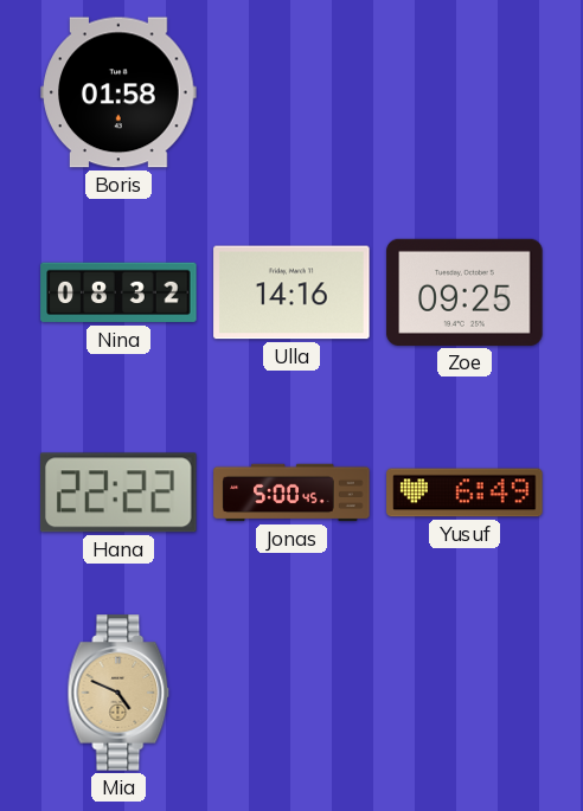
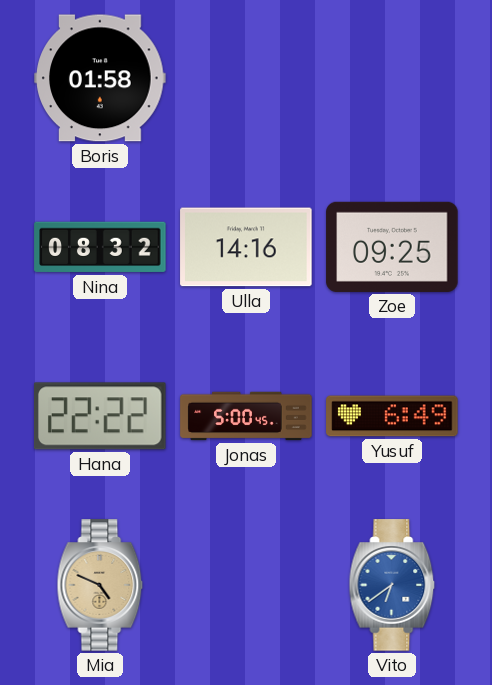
Vito: none -> 6:39 (392, 585)
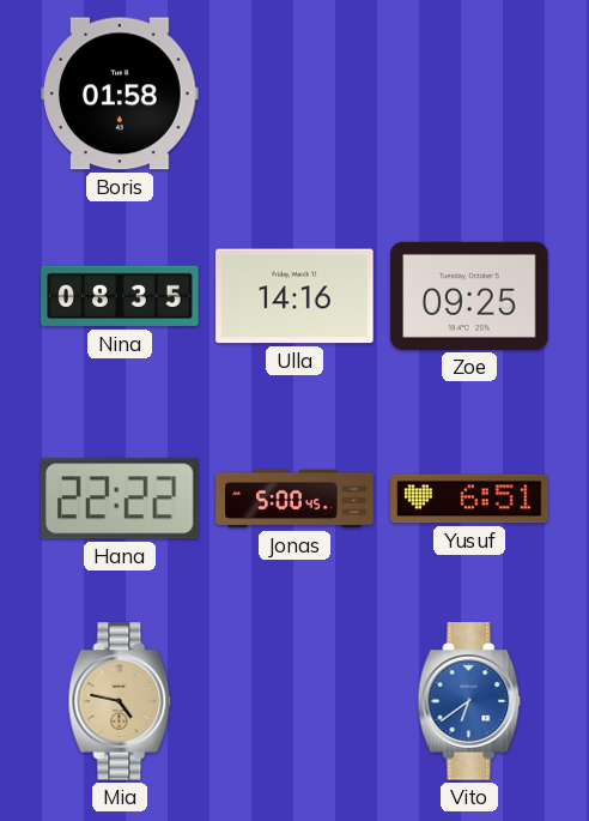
Nina: 08:32 -> 08:35 (120, 296)
Yusuf: 6:49 -> 6:51 (469, 499)
Mia: 4:49 -> 4:47 (120, 701)
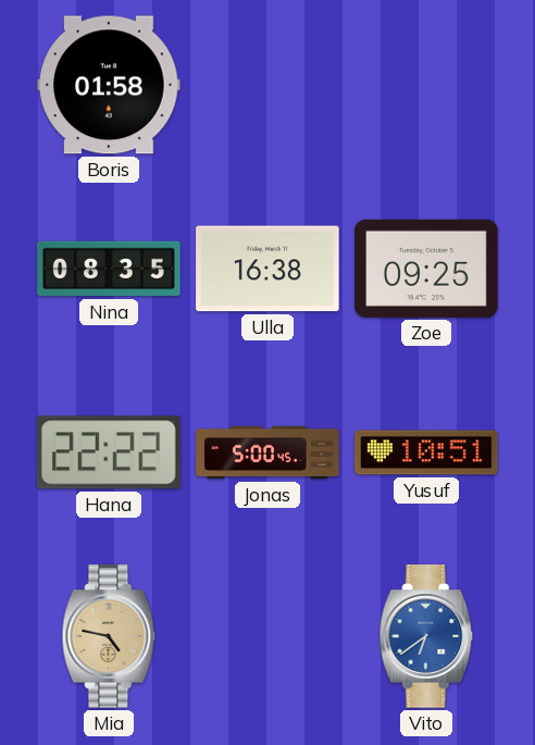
Ulla: 14:16 -> 16:38 (267, 269)
Yusuf: 6:51 -> 10:51 (426, 452)
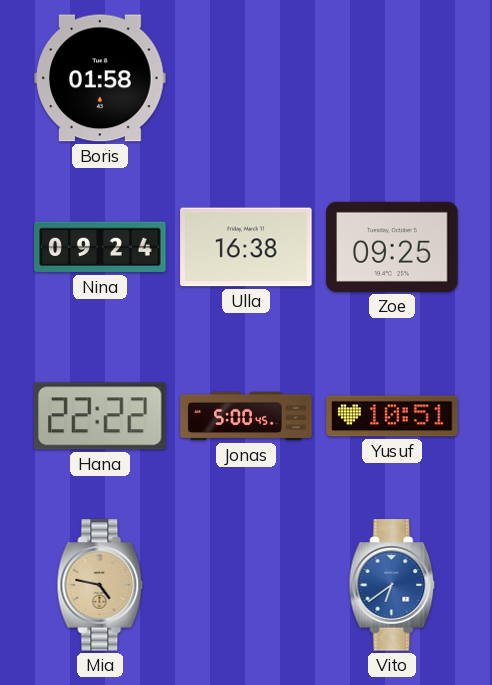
Nina: 08:35 -> 09:24 (100, 247)
